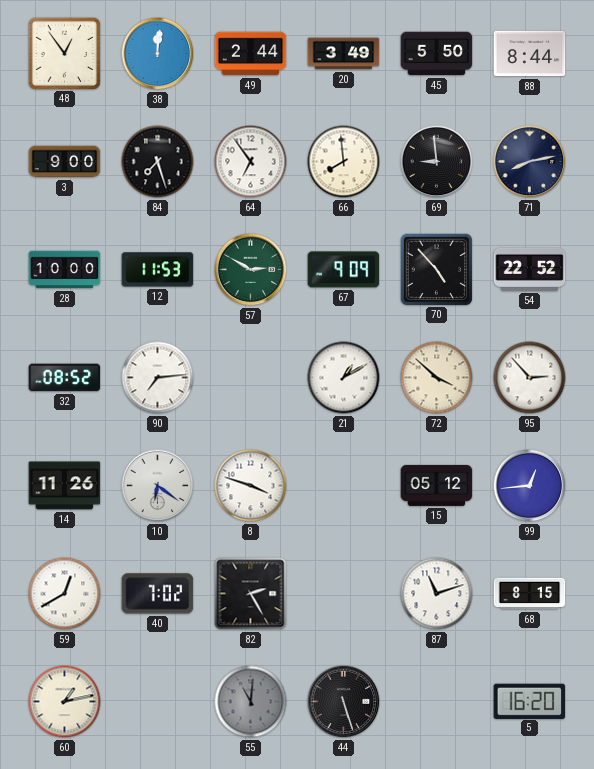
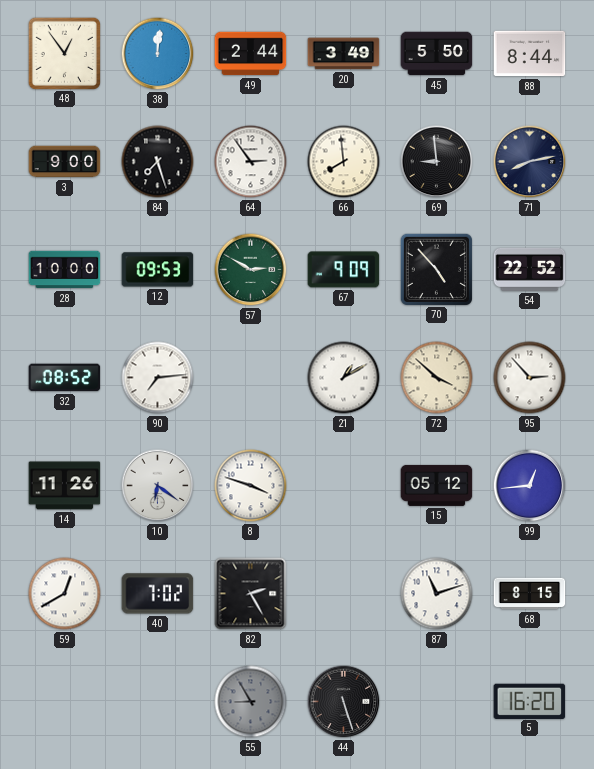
64: 6:54 -> 2:54 (251, 162)
12: 11:53 -> 09:53 (158, 270)
60: 1:13 -> none (65, 702)
55: 11:01 -> 8:55 (251, 702)
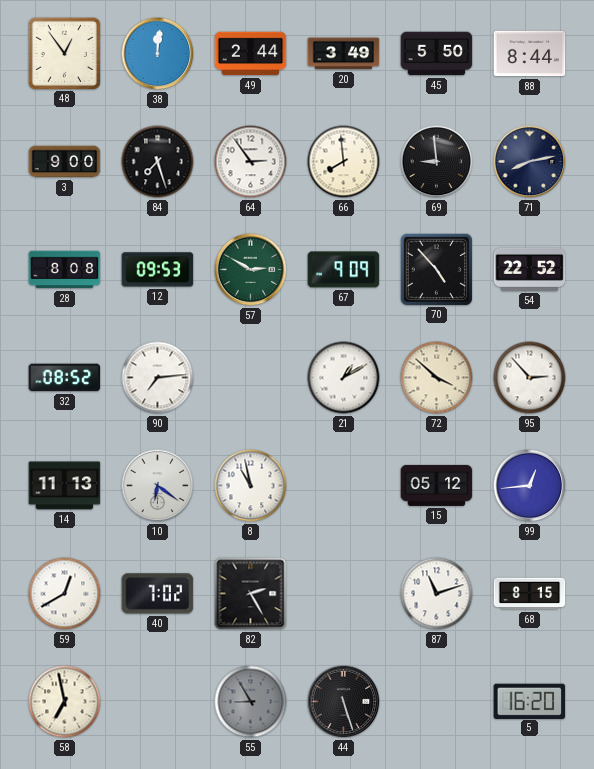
28: 10:00 -> 8:08 (65, 270)
14: 11:26 -> 11:13 (65, 486)
8: 3:48 -> 10:58 (251, 486)
58: none -> 6:58 (65, 702)
